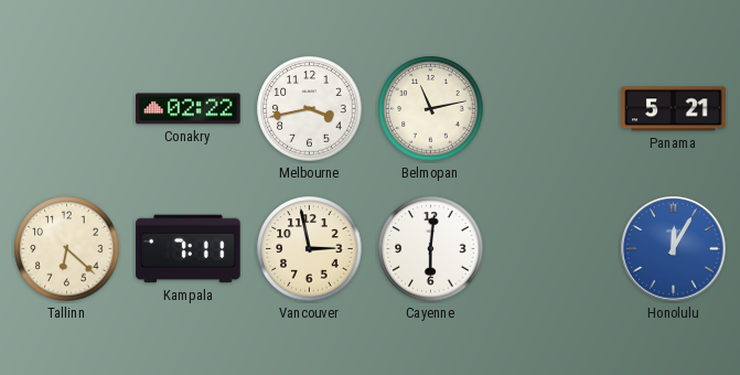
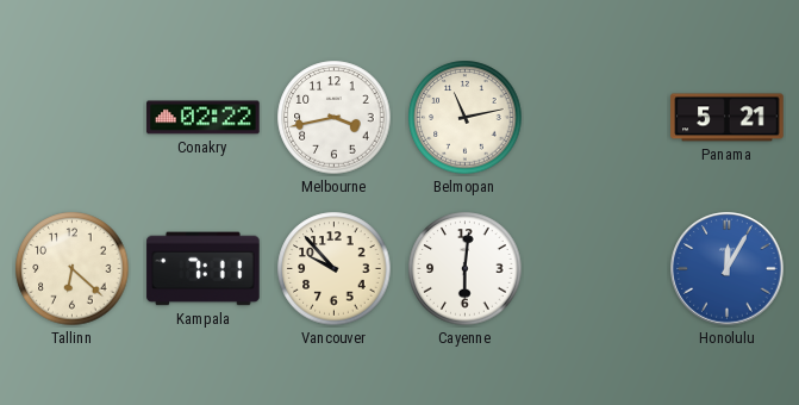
Vancouver: 2:58 -> 9:53 (335, 269)
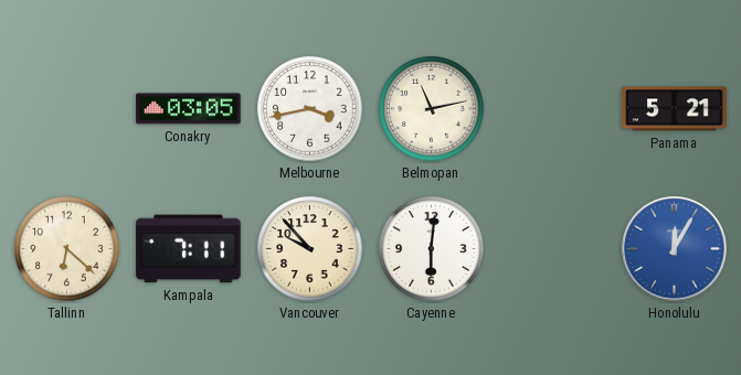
Conakry: 02:22 -> 03:05 (189, 109)
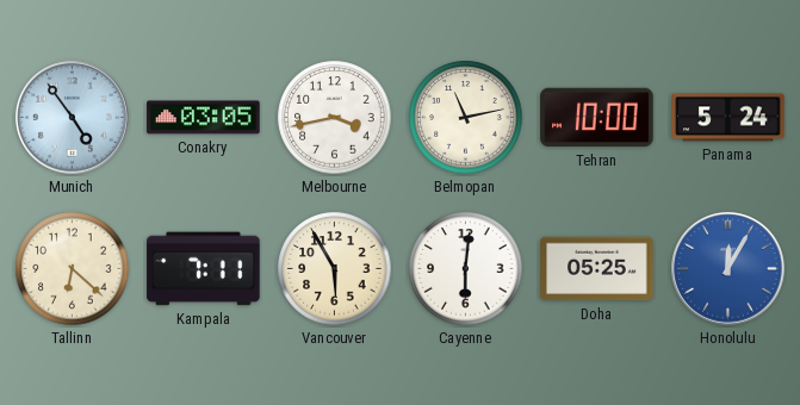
Munich: none -> 4:54 (73, 118)
Tehran: none -> 10:00 (597, 118)
Panama: 5:21 -> 5:24 (728, 118)
Vancouver: 9:53 -> 5:55 (335, 269)
Doha: none -> 05:25 (597, 269)
